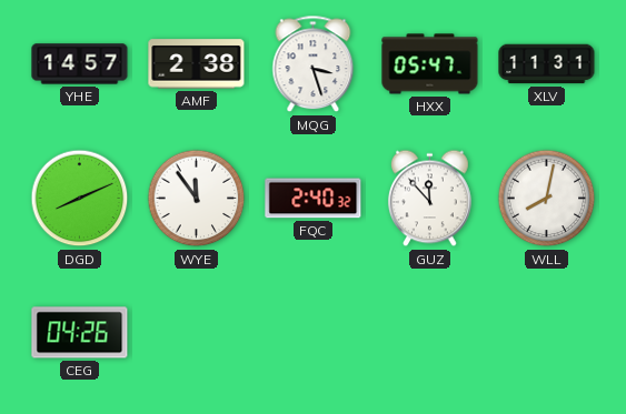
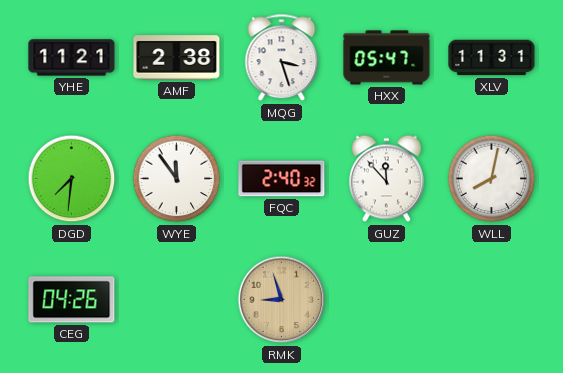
YHE: 14:57 -> 11:21 (72, 58)
DGD: 8:11 -> 7:31 (72, 179)
RMK: none -> 8:57 (282, 300)
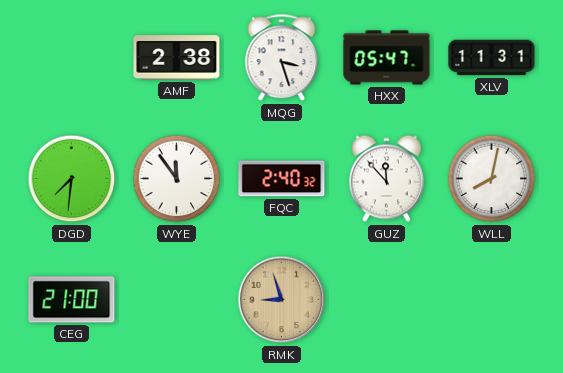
YHE: 11:21 -> none (72, 58)
CEG: 04:26 -> 21:00 (72, 300)
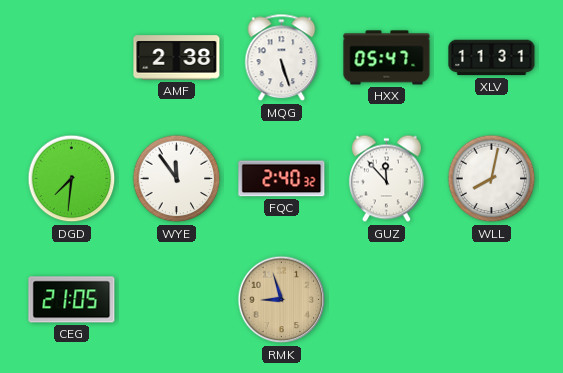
MQG: 3:27 -> 5:27 (282, 58)
CEG: 21:00 -> 21:05 (72, 300)
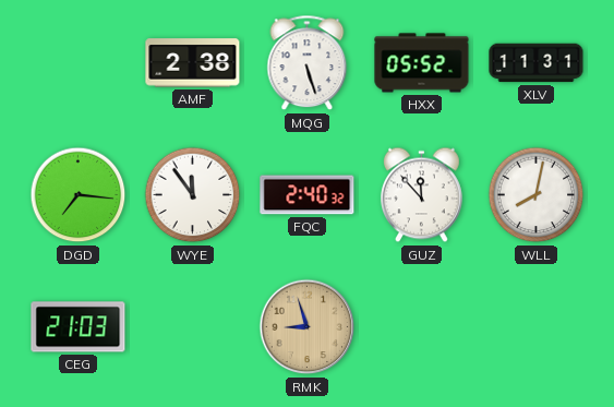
HXX: 05:47 -> 05:52 (422, 63)
DGD: 7:31 -> 7:16 (79, 195)
CEG: 21:05 -> 21:03 (79, 327)
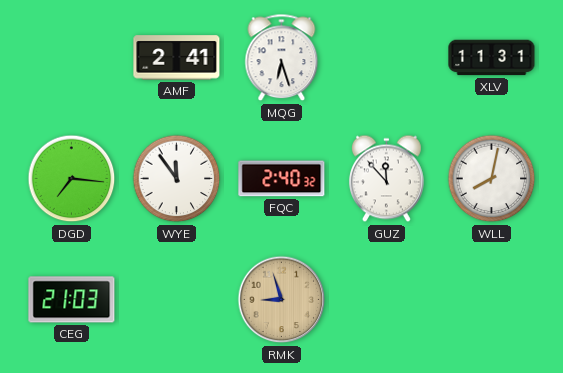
AMF: 2:38 -> 2:41 (177, 58)
MQG: 5:27 -> 6:27 (282, 58)
HXX: 05:52 -> none (422, 63)
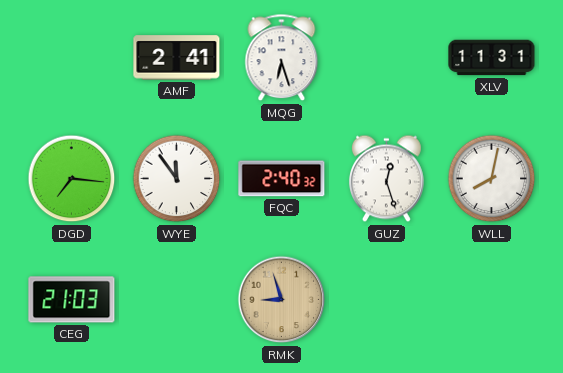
GUZ: 11:53 -> 12:27 (386, 179)
